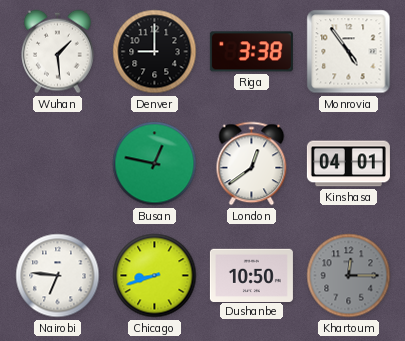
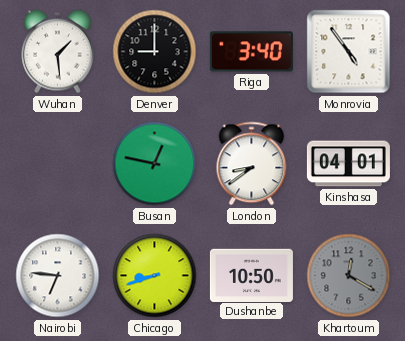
Riga: 3:38 -> 3:40 (251, 52)
London: 12:39 -> 8:39 (252, 164)
Khartoum: 12:15 -> 12:20 (349, 276)
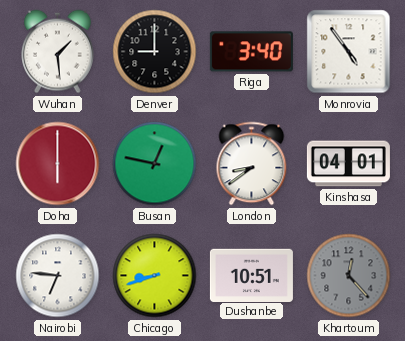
Doha: none -> 6:00 (58, 164)
Dushanbe: 10:50 -> 10:51 (251, 275)
Khartoum: 12:20 -> 12:23 (349, 276)
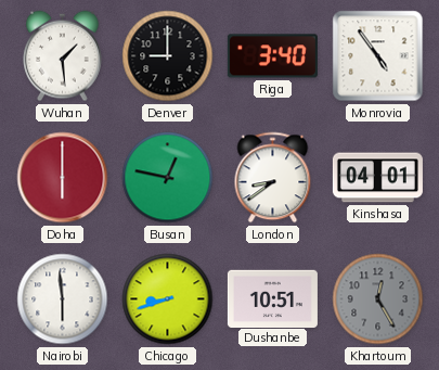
Nairobi: 6:46 -> 5:59 (63, 299)
Khartoum: 12:23 -> 12:25 (378, 299)
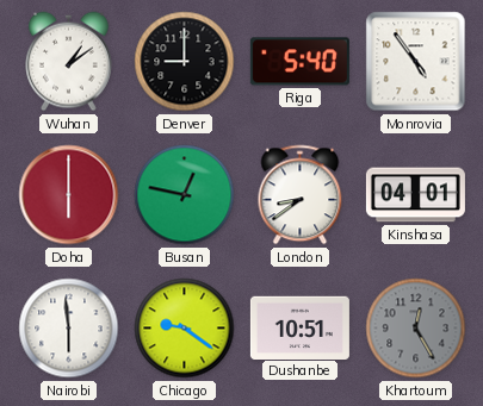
Wuhan: 1:29 -> 1:09 (69, 62)
Riga: 3:40 -> 5:40 (299, 62)
Chicago: 8:42 -> 9:21 (185, 329)
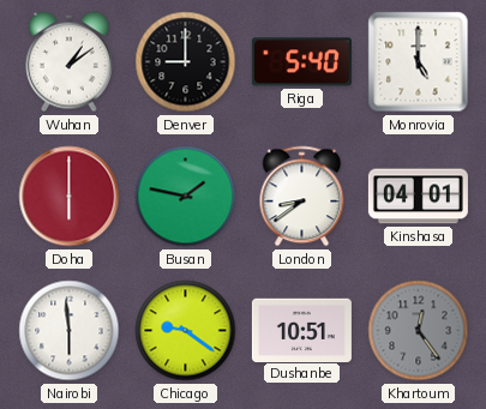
Monrovia: 4:54 -> 5:00 (419, 62)
Busan: 12:47 -> 1:47 (186, 197)
Khartoum: 12:25 -> 12:24 (419, 331)
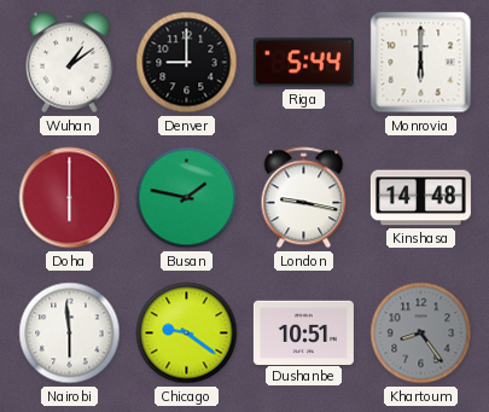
Riga: 5:40 -> 5:44 (303, 63)
Monrovia: 5:00 -> 6:00 (421, 63)
London: 8:39 -> 9:17 (304, 198)
Kinshasa: 04:01 -> 14:48 (420, 198)
Khartoum: 12:24 -> 8:24 (421, 333)
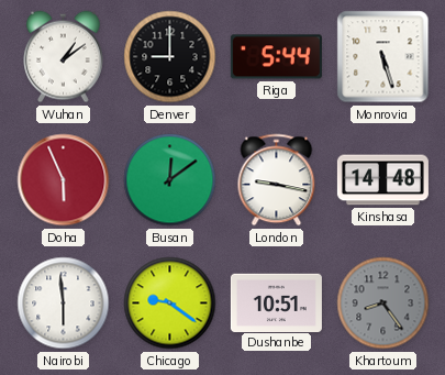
Monrovia: 6:00 -> 5:27 (383, 57)
Doha: 6:00 -> 5:56 (64, 180)
Busan: 1:47 -> 12:09 (170, 180)
